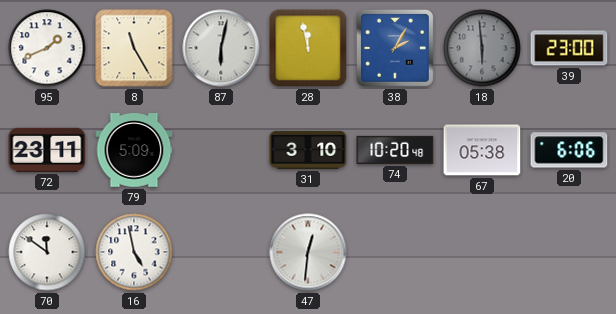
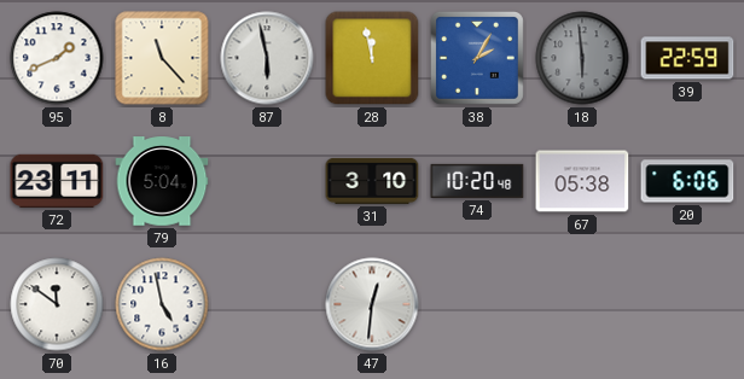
8: 11:25 -> 11:23 (162, 58)
87: 6:02 -> 5:58 (267, 58)
39: 23:00 -> 22:59 (687, 58)
79: 5:09 -> 5:04 (162, 181)
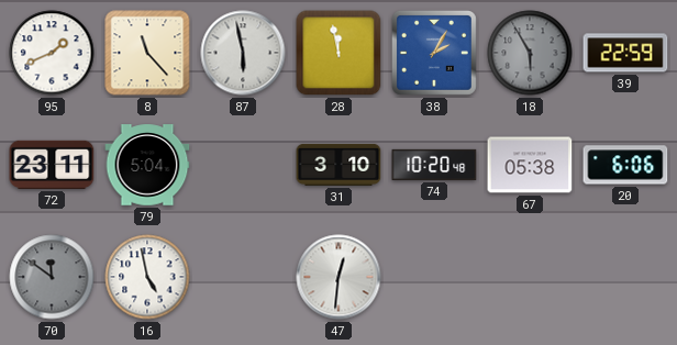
18: 5:59 -> 5:55 (530, 53)
70 dial: white -> grey (52, 277)
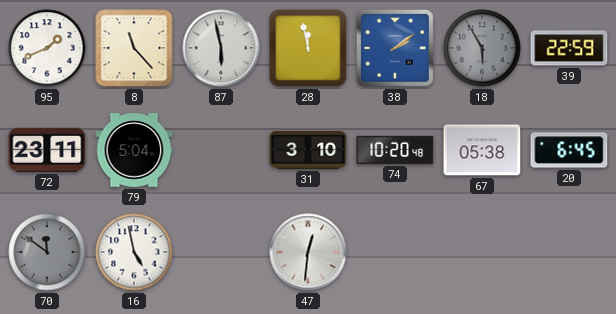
38: 2:05 -> 2:09 (395, 48)
20: 6:06 -> 6:45 (569, 150)
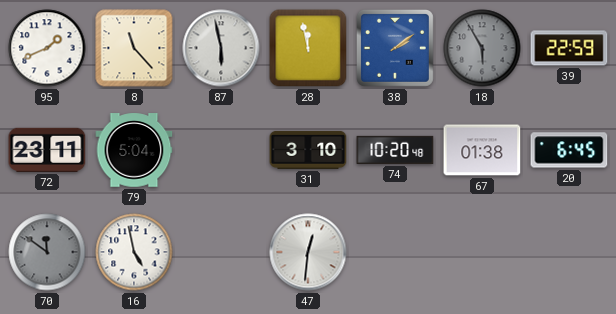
67: 05:38 -> 01:38 (482, 150)
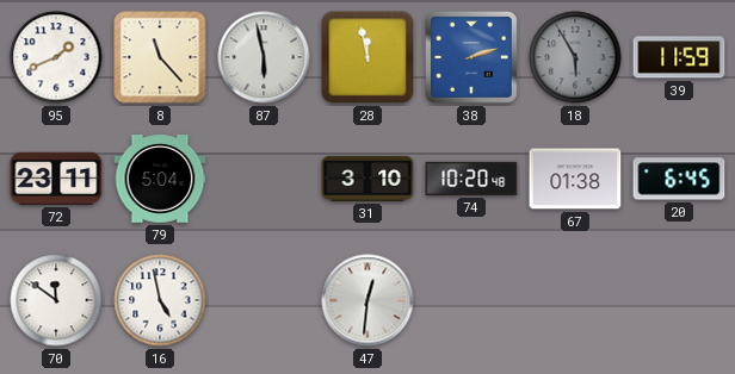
38: 2:09 -> 2:12 (471, 57)
39: 22:59 -> 11:59 (679, 57)
70 dial: grey -> white (56, 300)
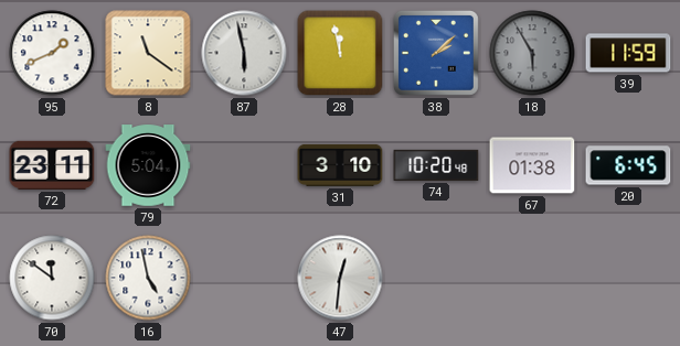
8: 11:23 -> 11:21 (148, 53)
38: 2:12 -> 2:08 (436, 53)
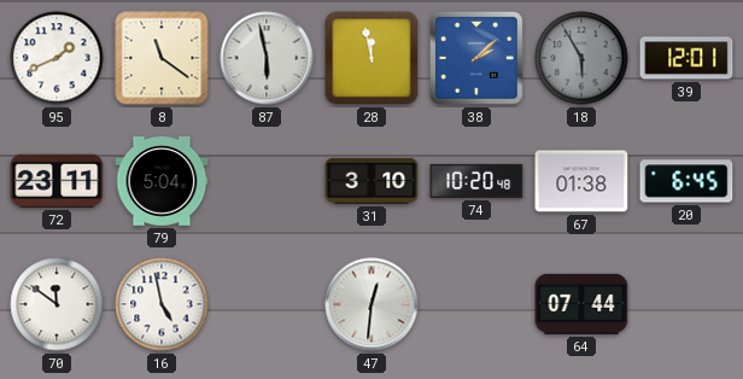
39: 11:59 -> 12:01 (686, 58)
64: none -> 07:44 (581, 304)
